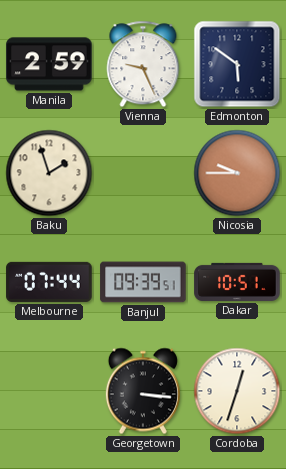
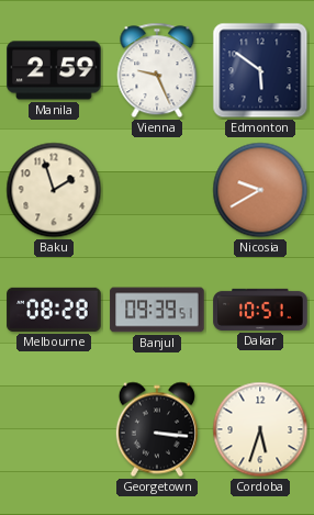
Nicosia: 9:45 -> 9:40 (260, 190)
Melbourne: 07:44 -> 08:28 (54, 310)
Cordoba: 12:33 -> 5:33 (260, 429)
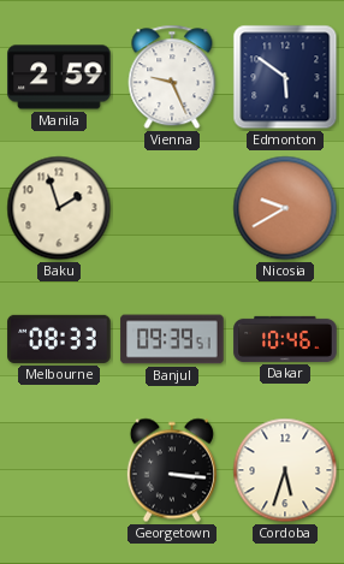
Melbourne: 08:28 -> 08:33 (59, 339)
Dakar: 10:51 -> 10:46 (285, 339)
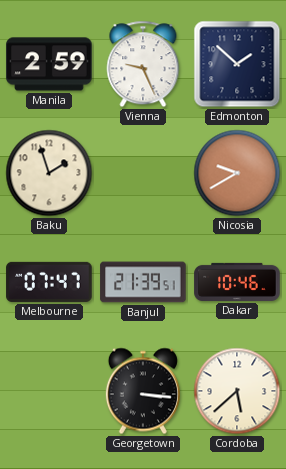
Edmonton: 5:51 -> 1:52 (237, 64)
Melbourne: 08:33 -> 07:47 (49, 282)
Banjul: 09:39 -> 21:39 (143, 282)
Cordoba: 5:33 -> 5:38 (237, 391)
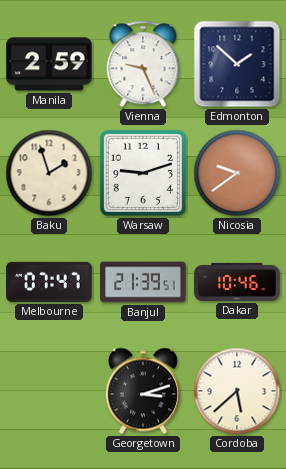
Warsaw: none -> 9:12 (143, 173)
Nicosia: 9:40 -> 9:39 (237, 173)
Georgetown: 3:16 -> 3:12 (143, 391)
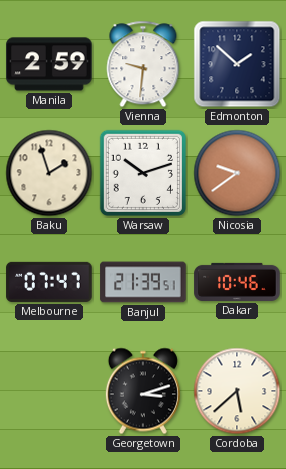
Vienna: 9:26 -> 9:31 (143, 64)
Warsaw: 9:12 -> 10:12 (143, 173)
